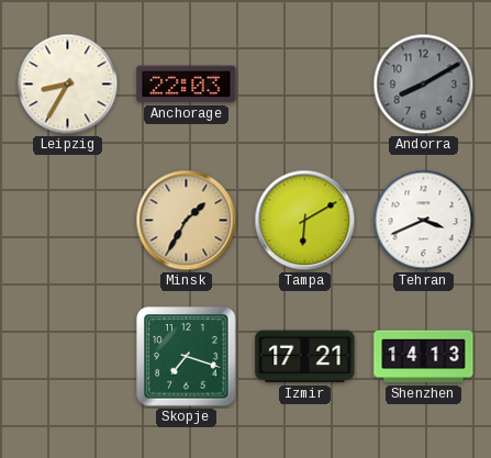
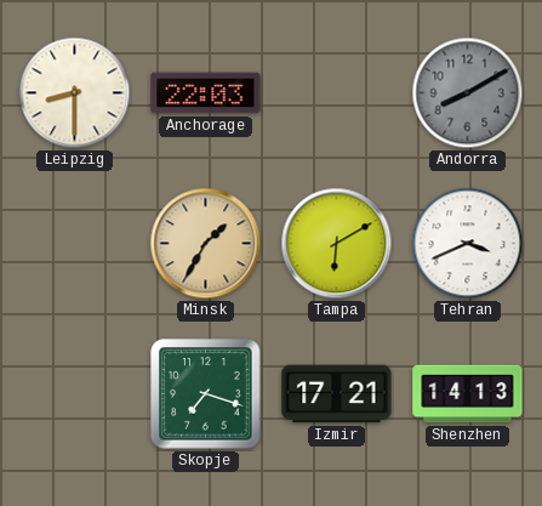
Leipzig: 8:35 -> 8:30 (75, 93)
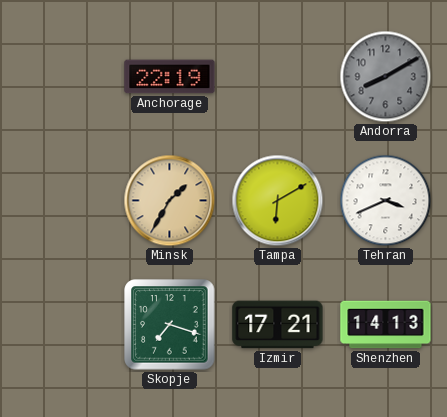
Leipzig: 8:30 -> none (75, 93)
Anchorage: 22:03 -> 22:19 (170, 77)
